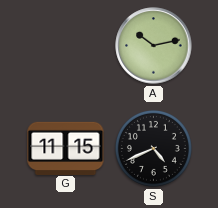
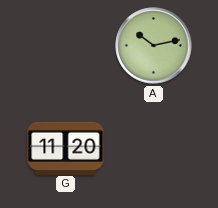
G: 11:15 -> 11:20 (66, 148)
S: 4:41 -> none (153, 148)
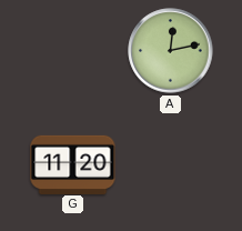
A: 10:13 -> 12:13 (171, 51)
